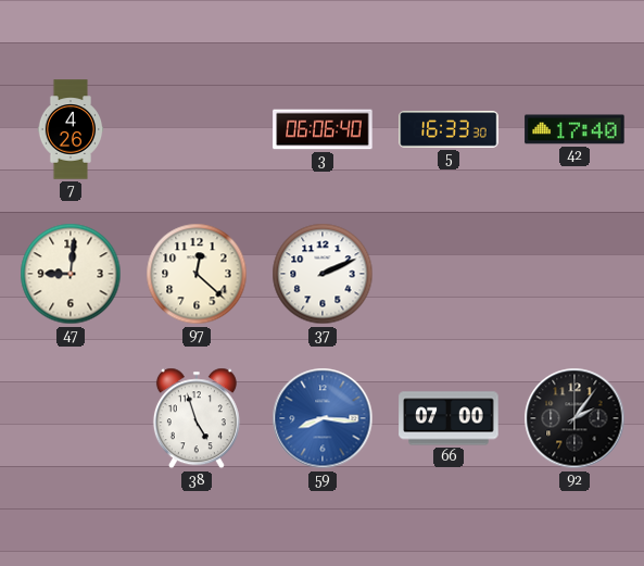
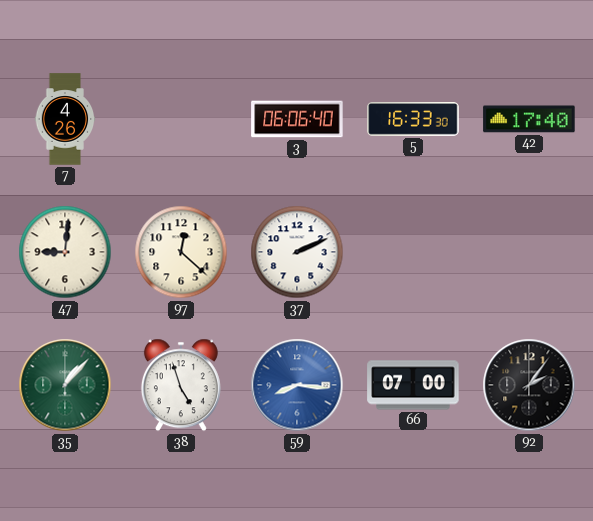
35: none -> 1:07 (65, 385)
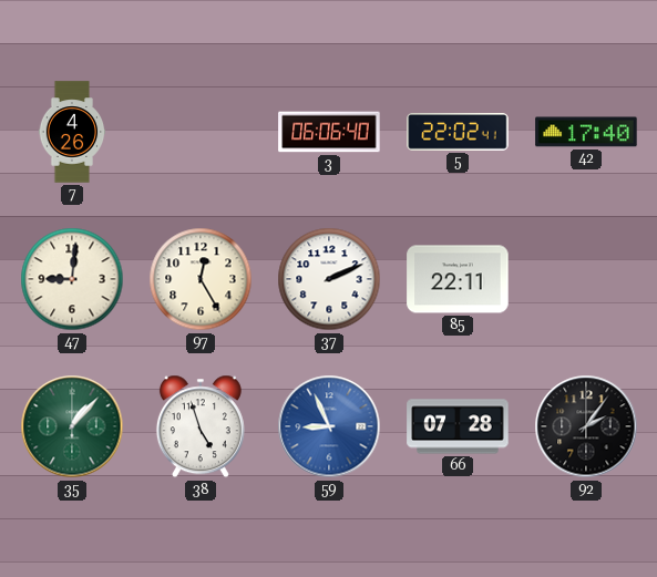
5: 16:33 -> 22:02 (458, 133)
97: 12:22 -> 12:25 (201, 279)
85: none -> 22:11 (458, 279)
59: 8:16 -> 8:56 (329, 426)
66: 07:00 -> 07:28 (458, 426)
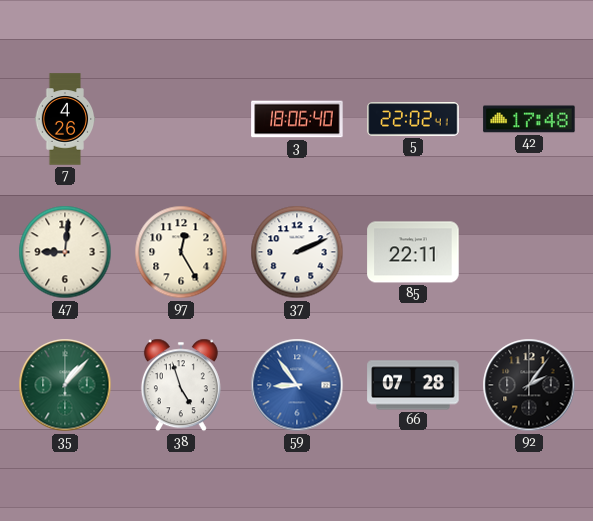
3: 06:06 -> 18:06 (297, 119)
42: 17:40 -> 17:48 (529, 119)
59: 8:56 -> 8:54 (297, 385)
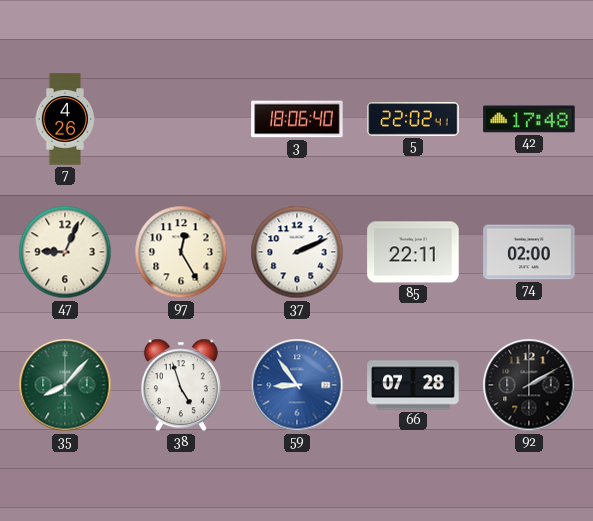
47: 9:01 -> 9:04 (65, 252)
74: none -> 02:00 (529, 252)
35: 1:07 -> 8:07 (65, 385)
92: 2:06 -> 2:10 (529, 385)
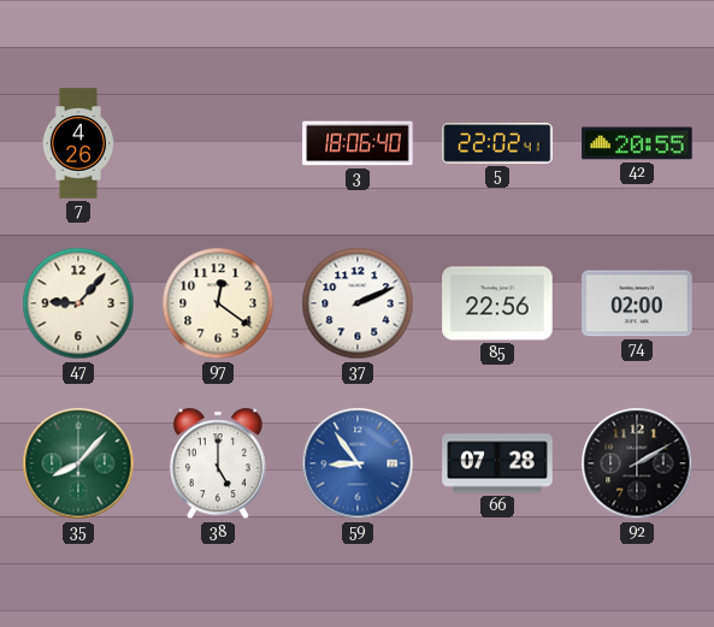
42: 17:48 -> 20:55 (637, 143)
47: 9:04 -> 9:07 (78, 303)
97: 12:25 -> 12:21 (218, 303)
85: 22:11 -> 22:56 (497, 303)
38: 4:57 -> 5:00 (218, 463)
